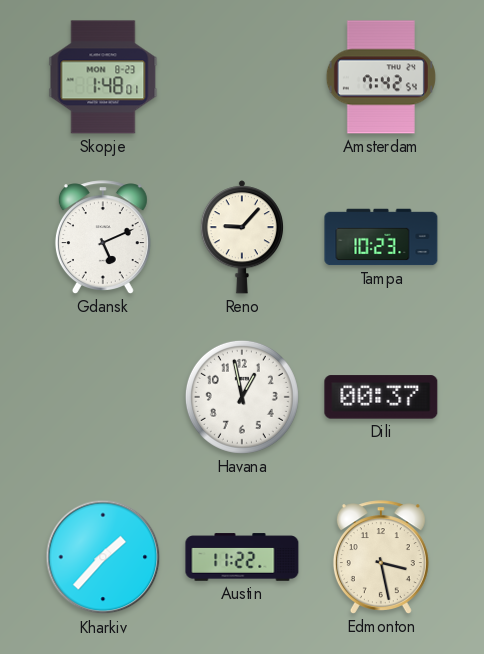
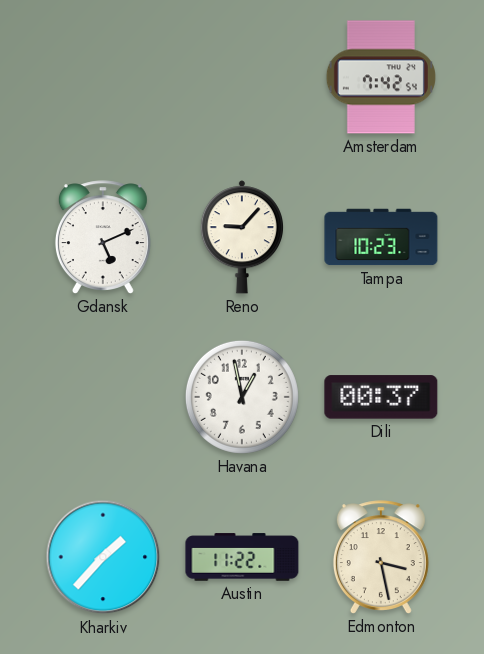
Skopje: 1:48 -> none (103, 77)
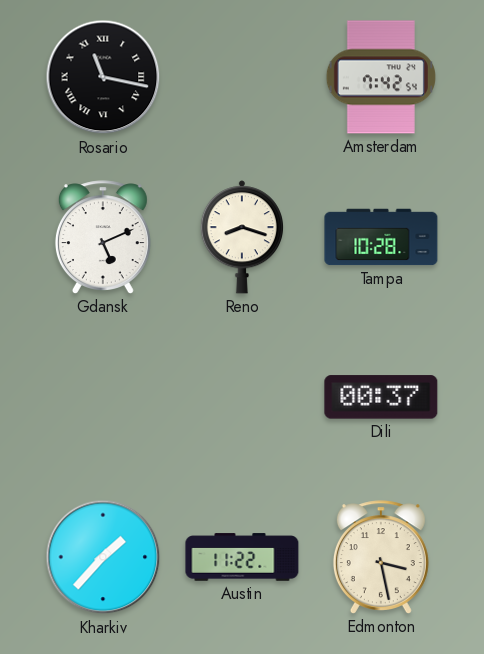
Rosario: none -> 11:17 (103, 77)
Reno: 9:07 -> 8:18 (241, 237)
Tampa: 10:23 -> 10:28 (381, 237)
Havana: 12:58 -> none (242, 397)
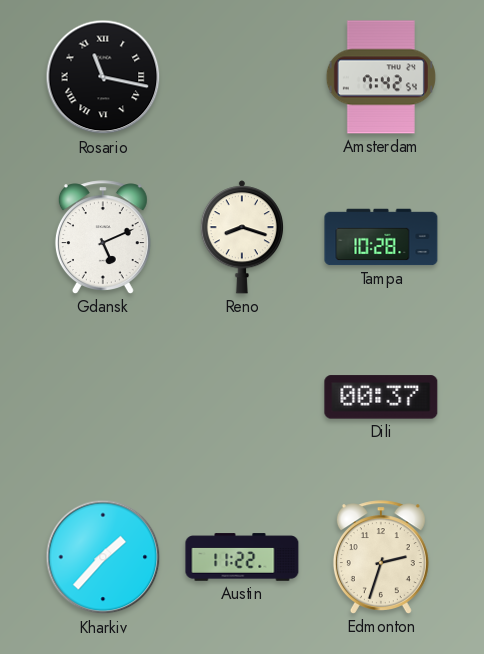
Edmonton: 3:28 -> 2:33 (381, 557)
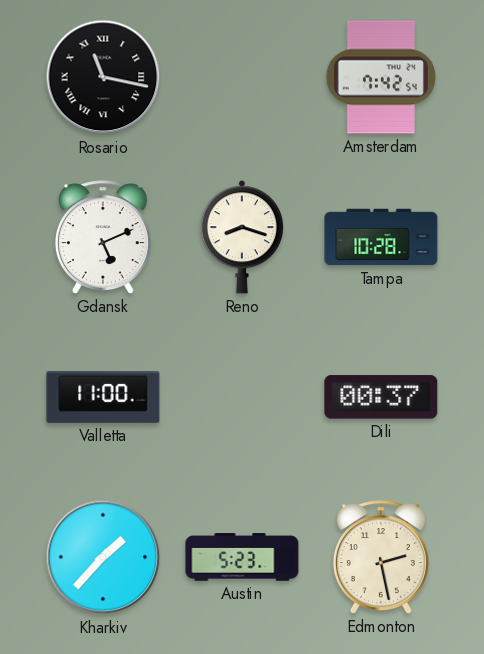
Valletta: none -> 11:00 (103, 398)
Austin: 11:22 -> 5:23 (242, 557)
Edmonton: 2:33 -> 2:28 (381, 557)
